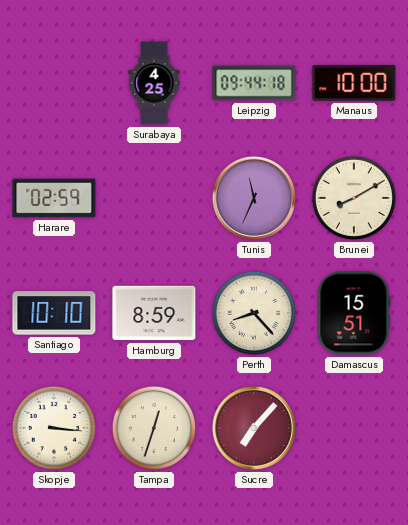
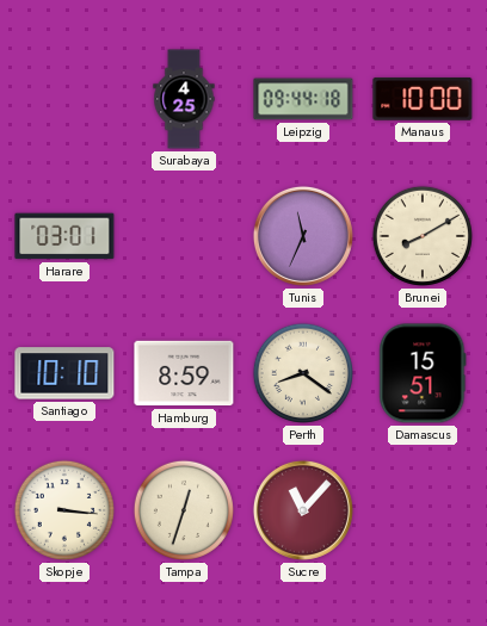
Harare: 02:59 -> 03:01 (64, 236)
Perth: 8:23 -> 8:21 (303, 373)
Sucre: 7:07 -> 11:07 (303, 510)
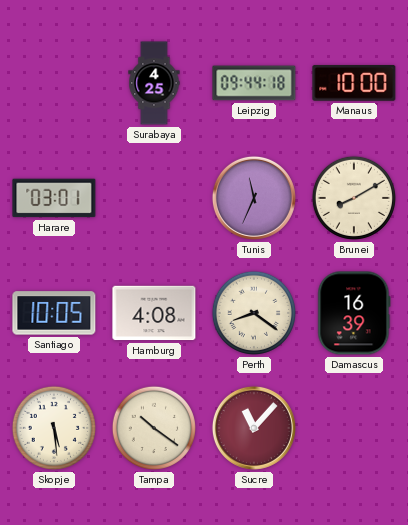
Santiago: 10:10 -> 10:05 (54, 313)
Hamburg: 8:59 -> 4:08 (154, 313)
Damascus: 15:51 -> 16:39 (354, 313)
Skopje: 3:16 -> 5:29 (54, 428)
Tampa: 12:33 -> 10:21 (154, 428)
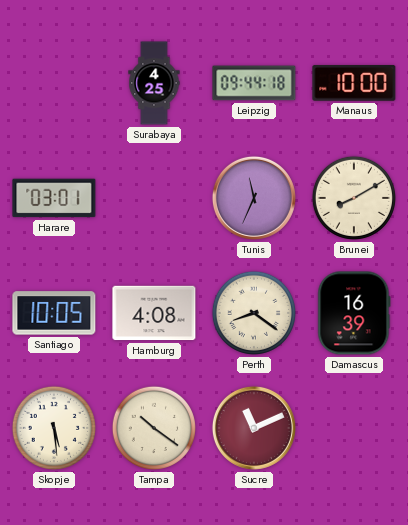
Sucre: 11:07 -> 11:11 (254, 428)
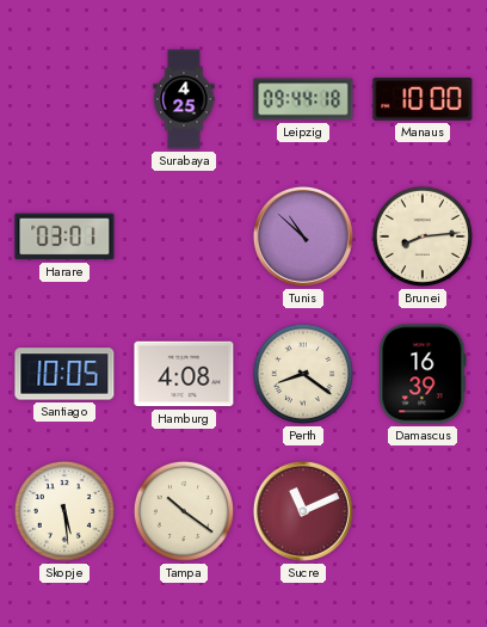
Tunis: 11:34 -> 10:52 (303, 236)
Brunei: 8:10 -> 8:14 (423, 236)
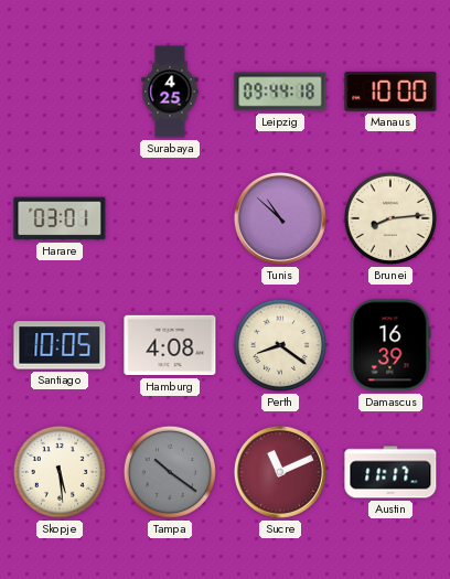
Tampa dial: cream -> grey (170, 472)
Austin: none -> 11:17 (390, 472)
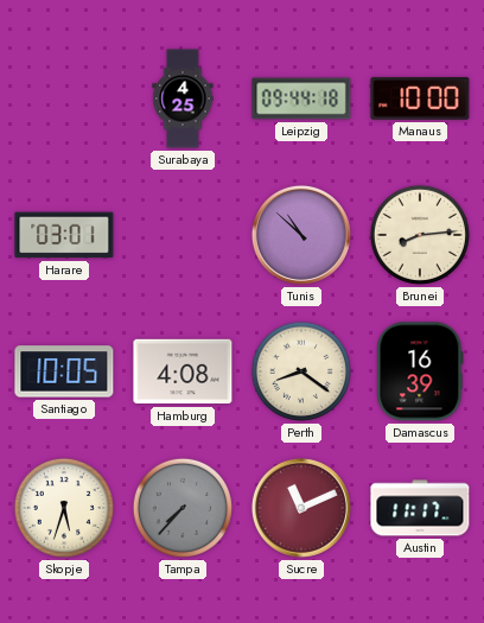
Skopje: 5:29 -> 5:33 (64, 508)
Tampa: 10:21 -> 7:37 (183, 508)
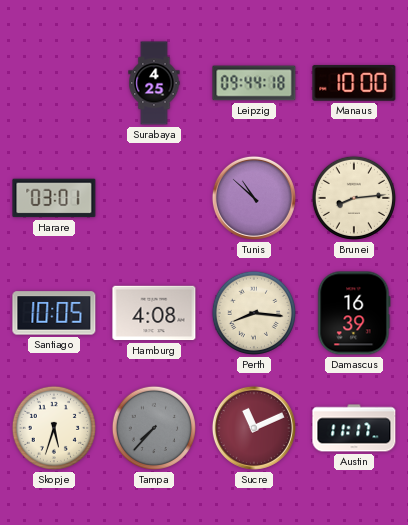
Perth: 8:21 -> 8:16 (254, 313)
